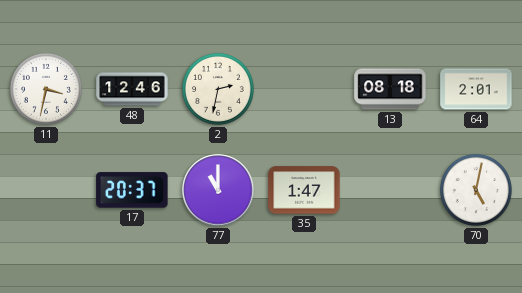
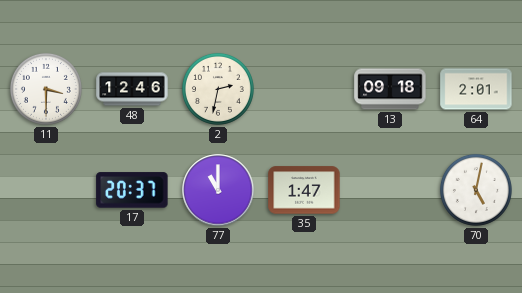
11: 3:32 -> 3:30 (46, 89)
13: 08:18 -> 09:18 (390, 89)
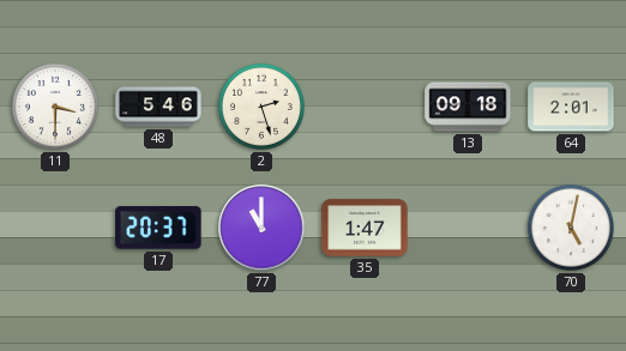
48: 12:46 -> 5:46 (158, 107)
2: 2:32 -> 2:27 (261, 107)
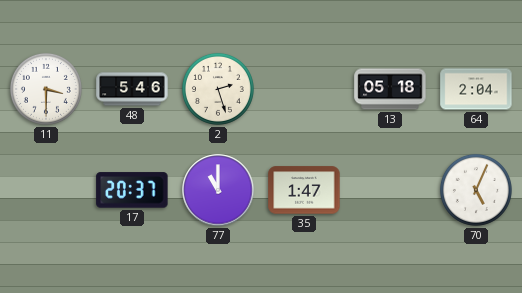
13: 09:18 -> 05:18 (390, 89)
64: 2:01 -> 2:04 (476, 89)
70: 5:02 -> 5:04 (476, 190)
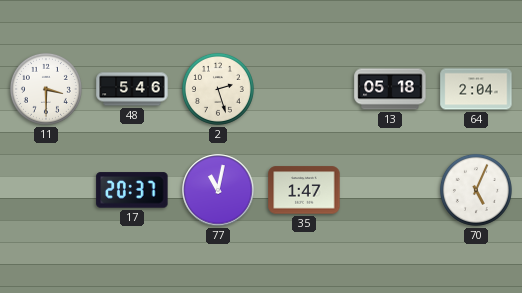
77: 11:00 -> 11:02 (218, 190)
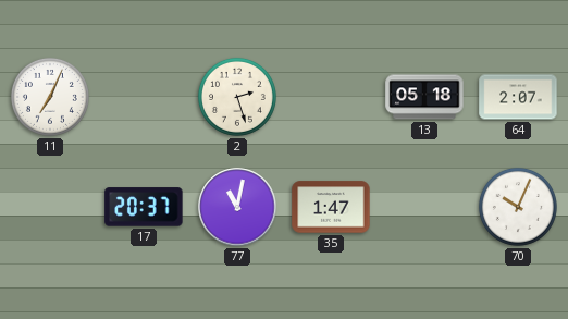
11: 3:30 -> 7:04 (50, 97)
48: 5:46 -> none (132, 89)
64: 2:04 -> 2:07 (518, 97)
70: 5:04 -> 10:04 (518, 207)
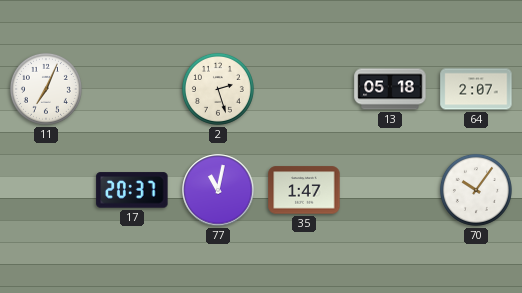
70: 10:04 -> 10:06 (476, 190)
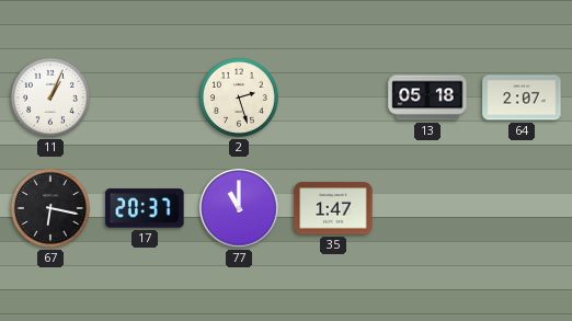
11: 7:04 -> 1:04 (50, 98)
67: none -> 6:17 (50, 208)
77: 11:02 -> 11:00 (239, 208)
70: 10:06 -> none (476, 190)
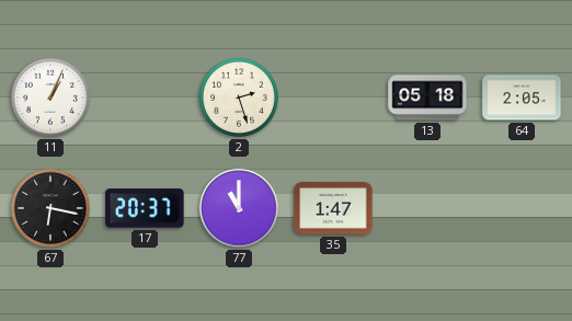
64: 2:07 -> 2:05 (522, 98)
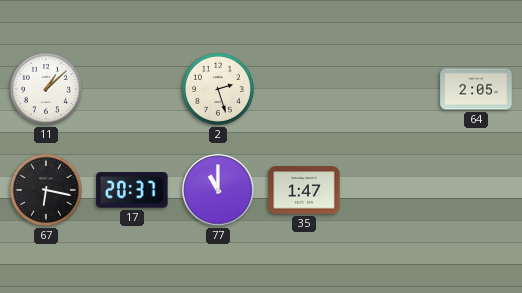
11: 1:04 -> 1:08 (46, 89)
13: 05:18 -> none (427, 98)
